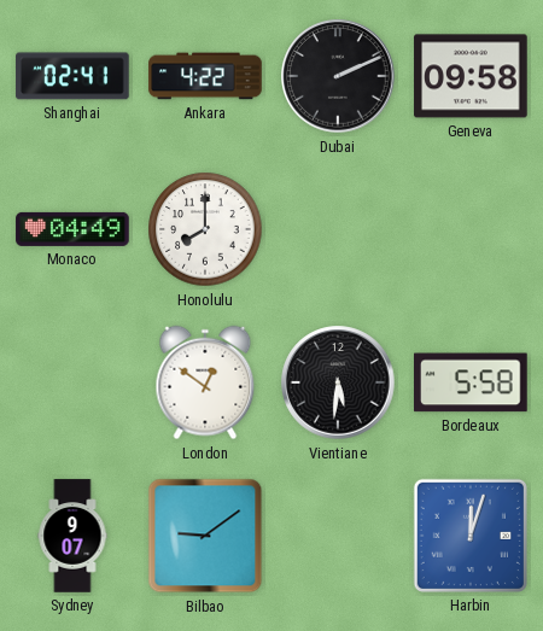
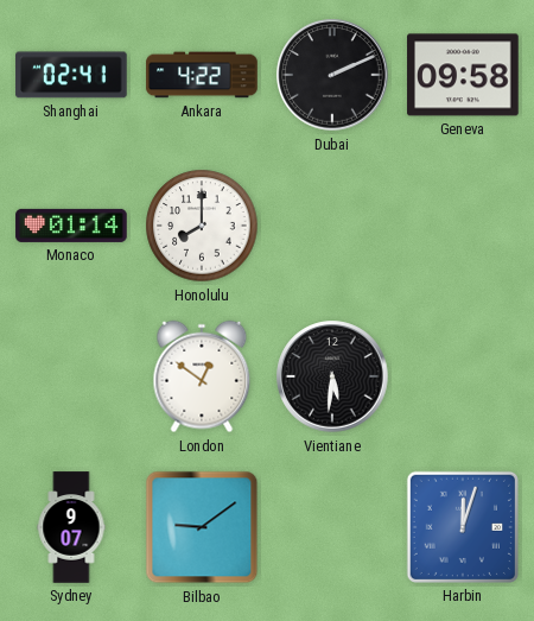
Monaco: 04:49 -> 01:14 (71, 226)
Bordeaux: 5:58 -> none (472, 382)
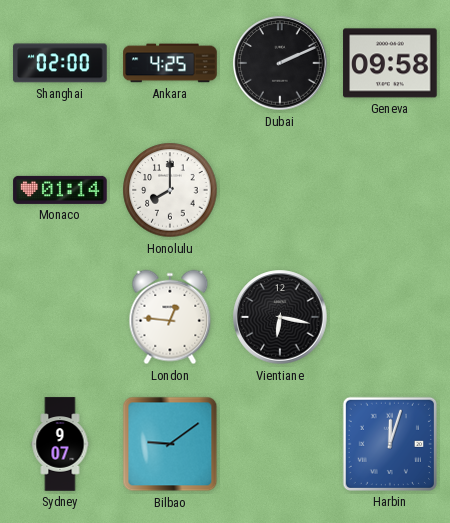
Shanghai: 02:41 -> 02:00 (60, 63)
Ankara: 4:22 -> 4:25 (170, 63)
London: 12:51 -> 12:46 (170, 317)
Vientiane: 5:31 -> 6:17 (280, 317)
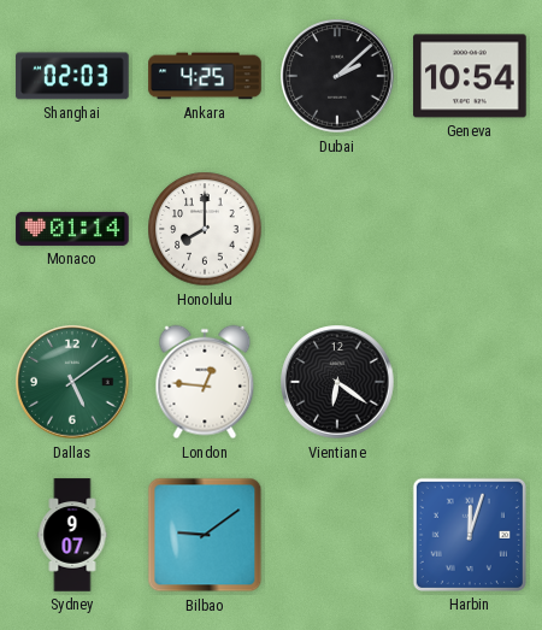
Shanghai: 02:00 -> 02:03 (72, 76)
Dubai: 2:11 -> 2:08 (337, 76)
Geneva: 09:58 -> 10:54 (470, 76)
Dallas: none -> 5:09 (72, 382)
Vientiane: 6:17 -> 6:21 (337, 382)
